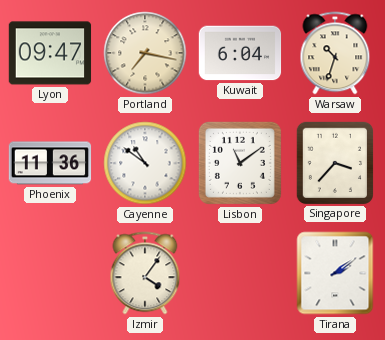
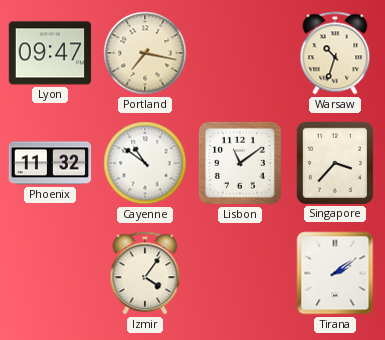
Kuwait: 6:04 -> none (240, 53)
Phoenix: 11:36 -> 11:32 (50, 163)
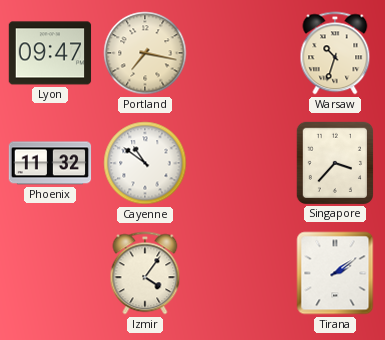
Lisbon: 11:09 -> none (240, 163)
